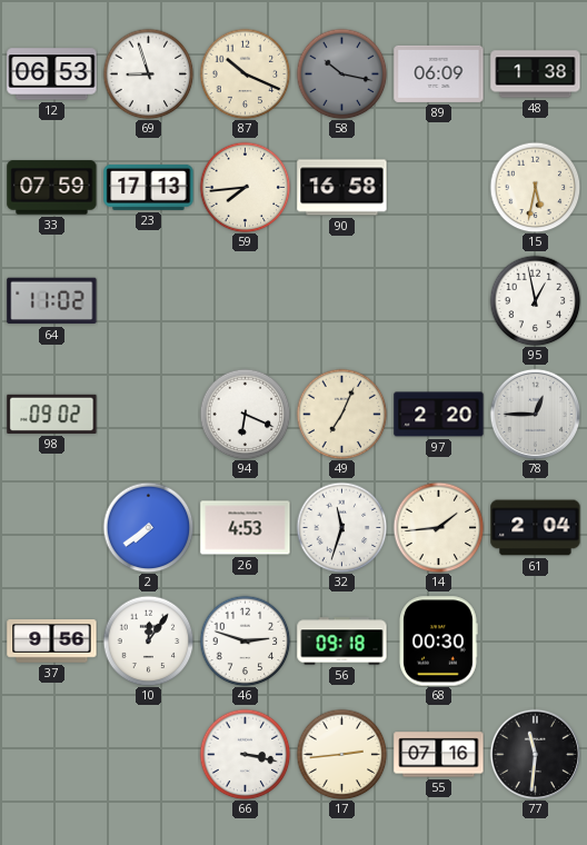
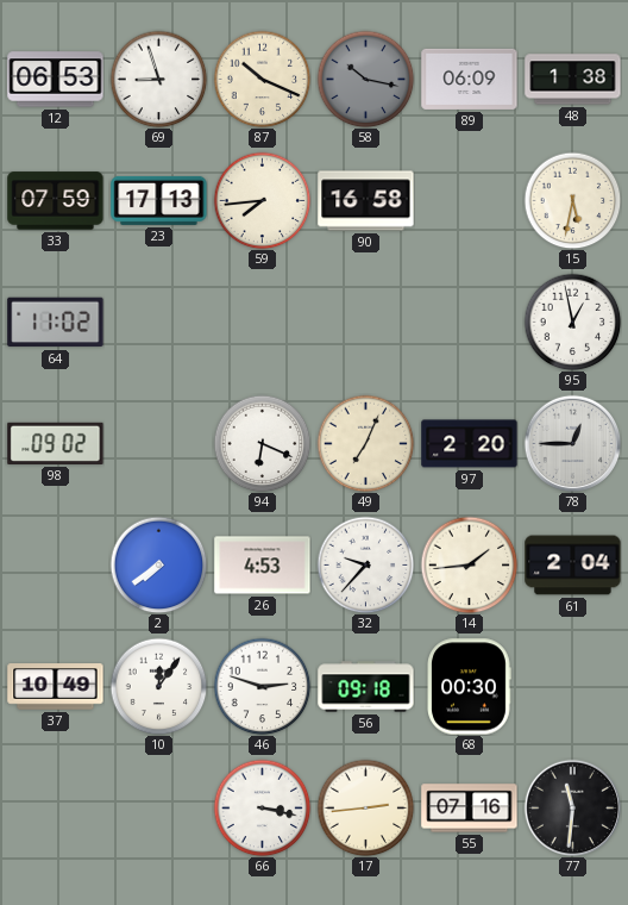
32: 11:33 -> 9:37 (365, 564)
37: 9:56 -> 10:49 (56, 687)
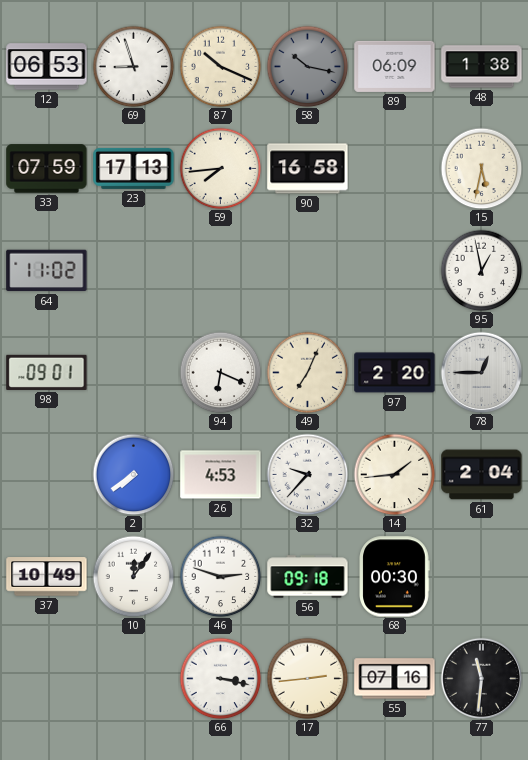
98: 09:02 -> 09:01 (47, 372)
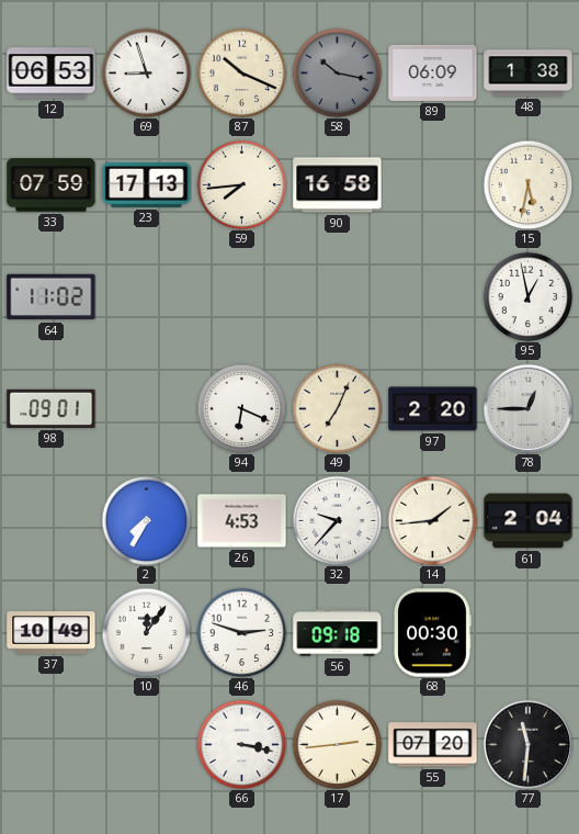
2: 7:39 -> 7:35 (146, 520)
55: 07:16 -> 07:20 (433, 745)
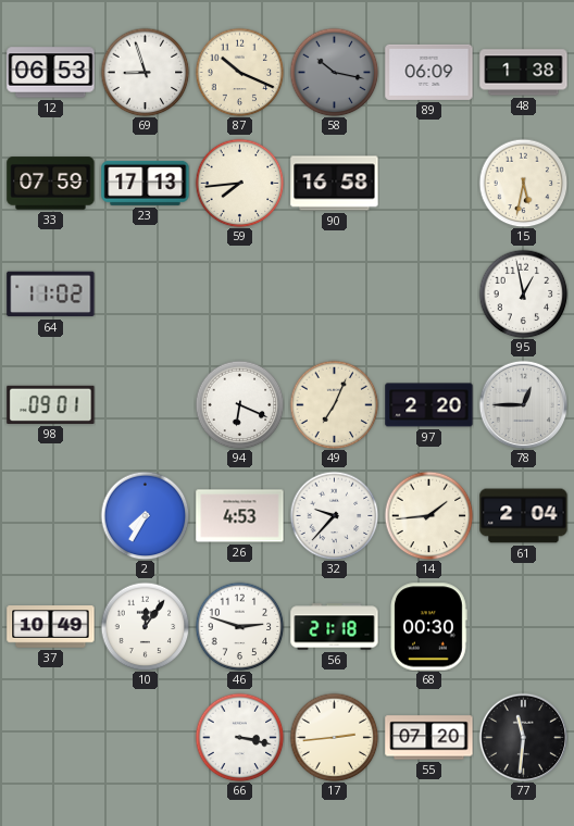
56: 09:18 -> 21:18 (335, 627)
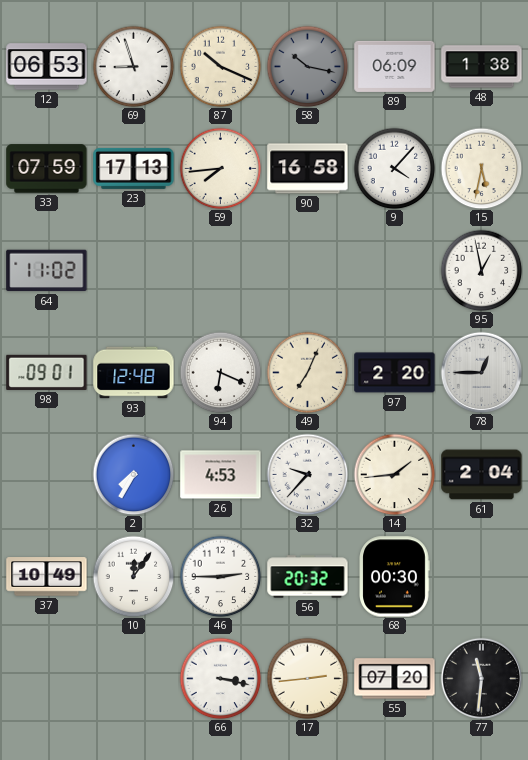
9: none -> 4:07 (394, 168)
93: none -> 12:48 (134, 373)
46: 2:48 -> 2:45 (220, 576)
56: 21:18 -> 20:32 (308, 577)
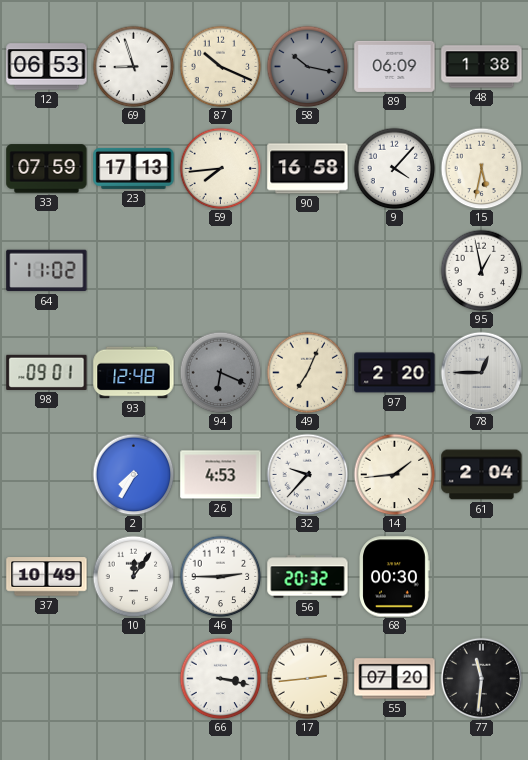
94 dial: white -> grey (220, 372)
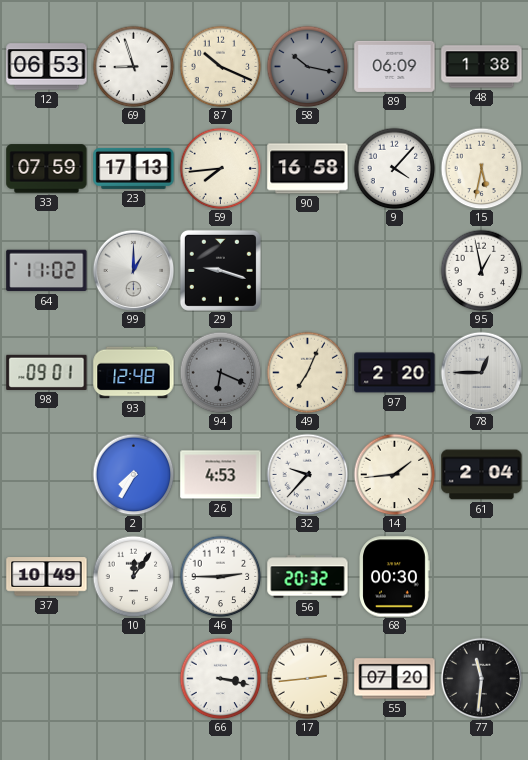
99: none -> 1:00 (133, 270)
29: none -> 9:18 (220, 270)
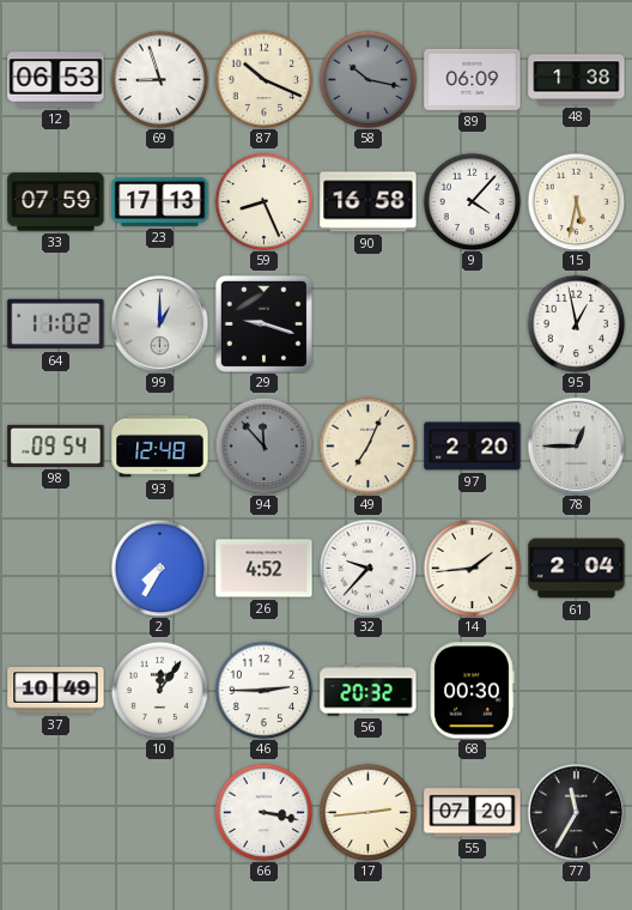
59: 7:44 -> 8:26 (263, 201)
98: 09:01 -> 09:54 (56, 445)
94: 6:19 -> 11:53 (263, 445)
26: 4:53 -> 4:52 (265, 569)
77: 11:31 -> 11:35 (576, 812)
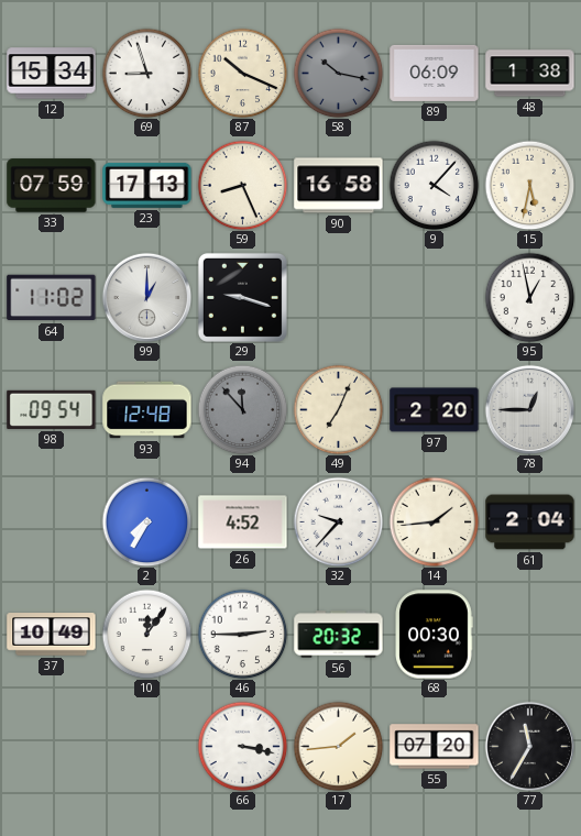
12: 06:53 -> 15:34 (52, 74)
17: 2:44 -> 1:44 (338, 746)
